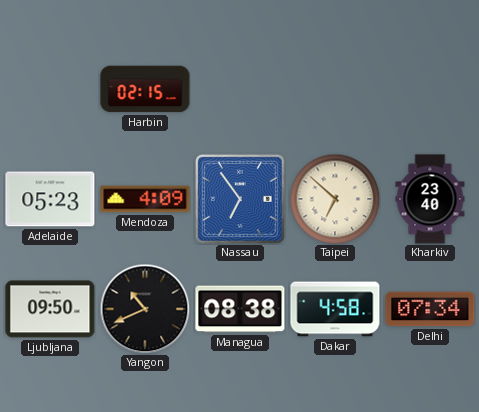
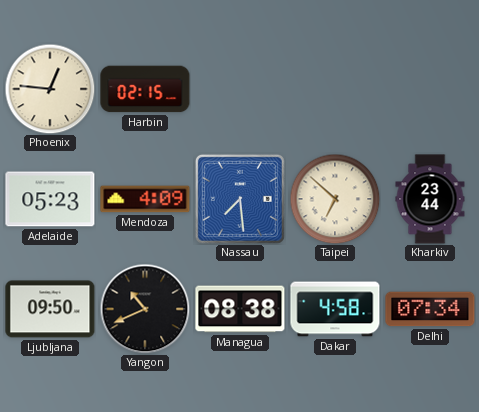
Phoenix: none -> 12:46 (50, 89)
Nassau: 6:54 -> 7:29 (240, 199)
Kharkiv: 23:40 -> 23:44 (430, 199)
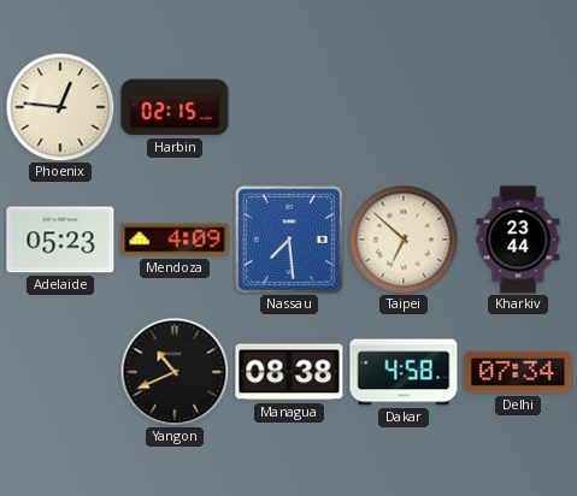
Ljubljana: 09:50 -> none (50, 309)
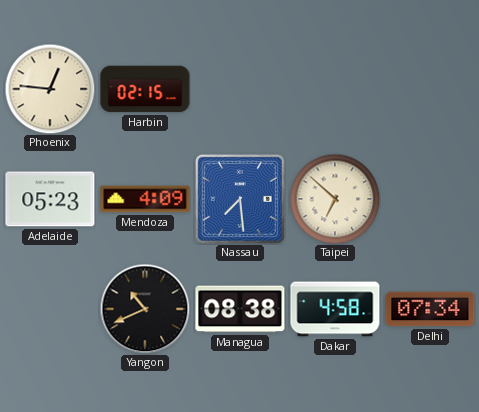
Kharkiv: 23:44 -> none (518, 240)
